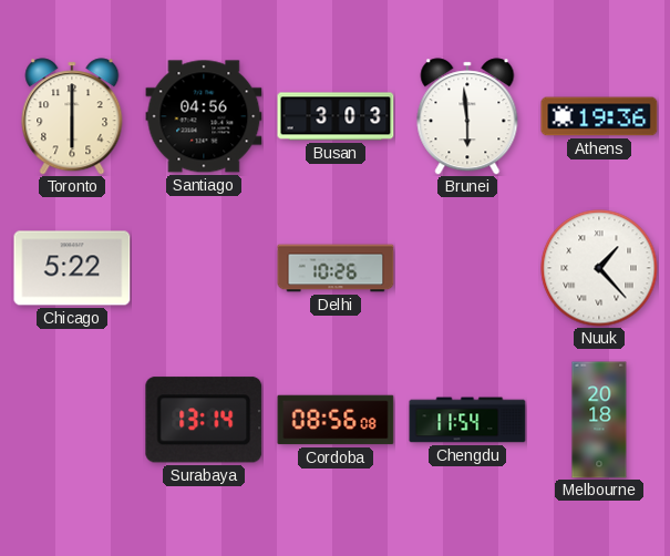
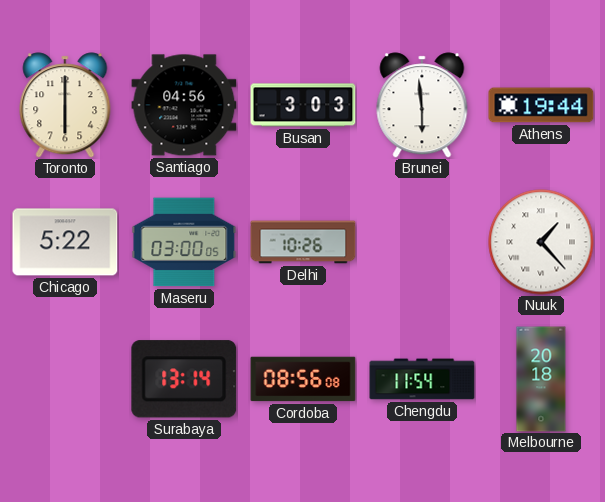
Athens: 19:36 -> 19:44 (541, 105)
Maseru: none -> 03:00 (184, 242)
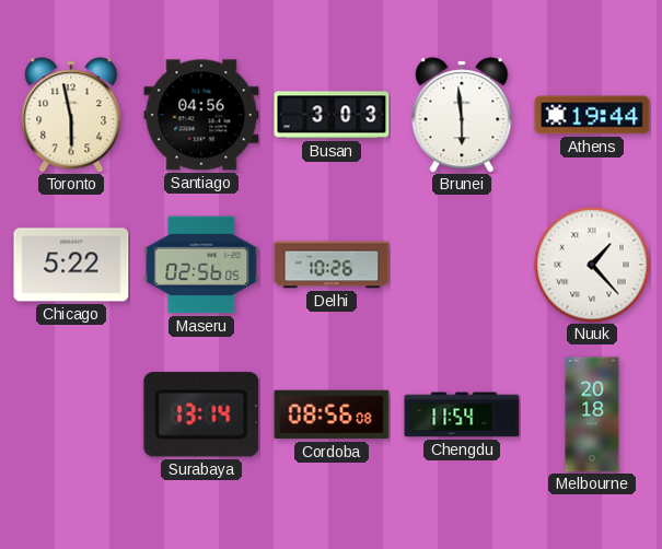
Toronto: 6:00 -> 5:58 (71, 115)
Maseru: 03:00 -> 02:56 (201, 265)
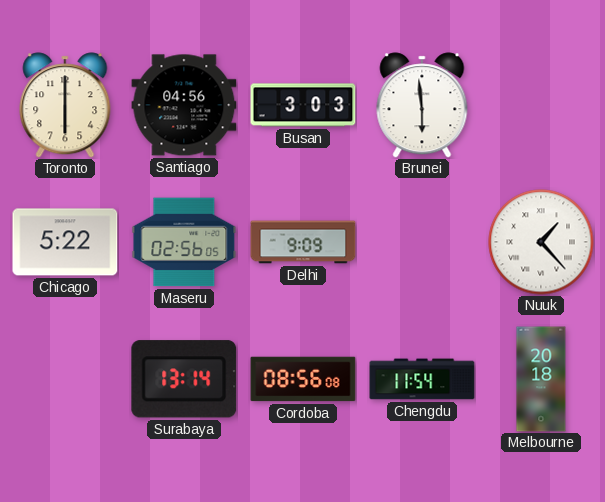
Toronto: 5:58 -> 6:00 (65, 105)
Athens: 19:44 -> none (592, 115)
Delhi: 10:26 -> 9:09 (303, 242)
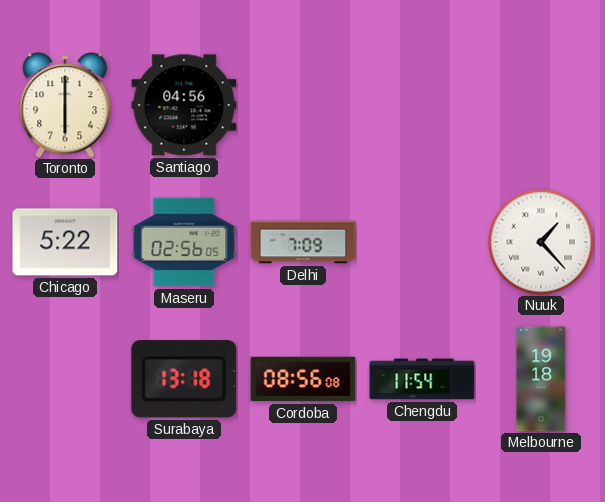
Busan: 3:03 -> none (303, 105)
Brunei: 5:59 -> none (422, 105)
Delhi: 9:09 -> 7:09 (303, 242)
Surabaya: 13:14 -> 13:18 (184, 379)
Melbourne: 20:18 -> 19:18 (541, 379)
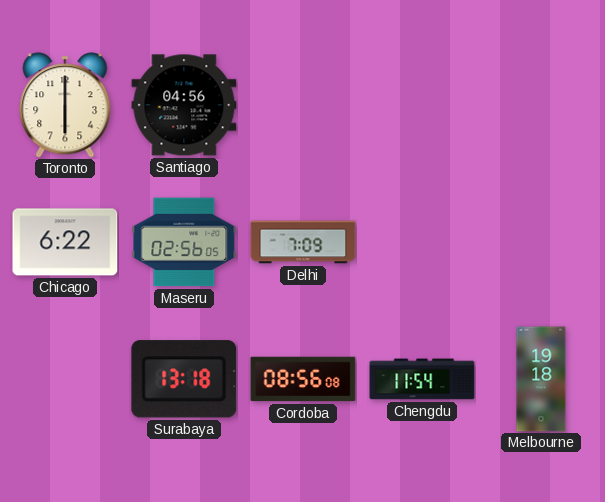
Chicago: 5:22 -> 6:22 (65, 242)
Nuuk: 1:23 -> none (541, 242)
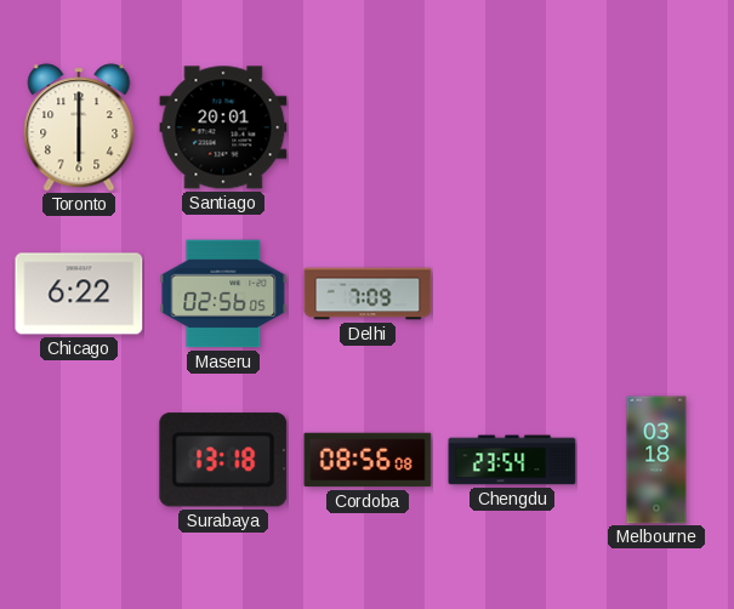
Santiago: 04:56 -> 20:01 (223, 127)
Chengdu: 11:54 -> 23:54 (512, 460)
Melbourne: 19:18 -> 03:18 (656, 460)
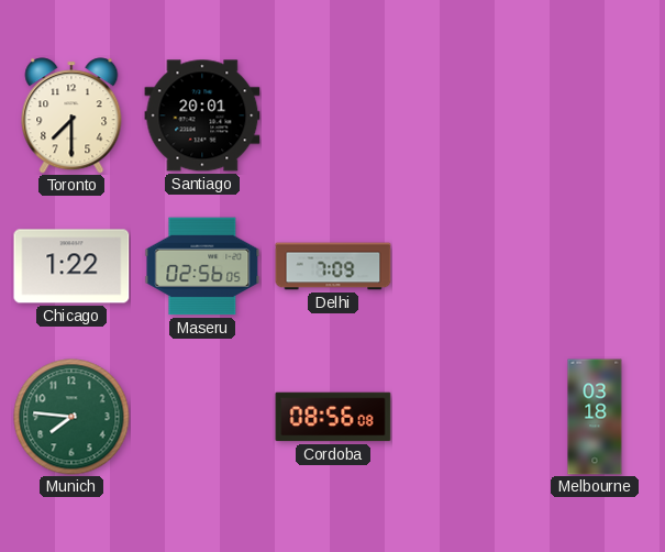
Toronto: 6:00 -> 7:30 (71, 115)
Chicago: 6:22 -> 1:22 (71, 266)
Munich: none -> 7:46 (71, 417)
Surabaya: 13:18 -> none (223, 460)
Chengdu: 23:54 -> none (512, 460)
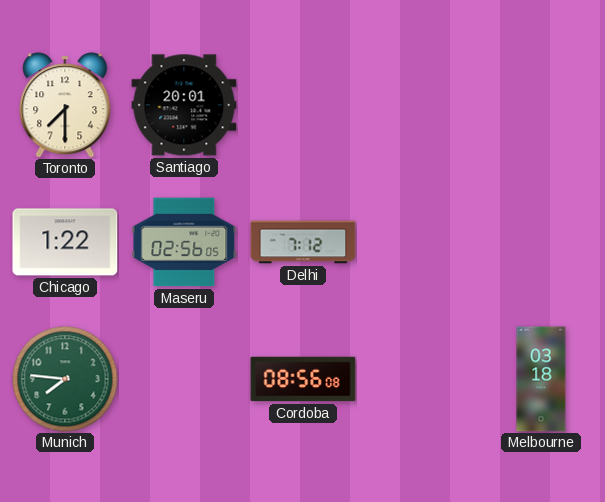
Delhi: 7:09 -> 7:12 (303, 242)
